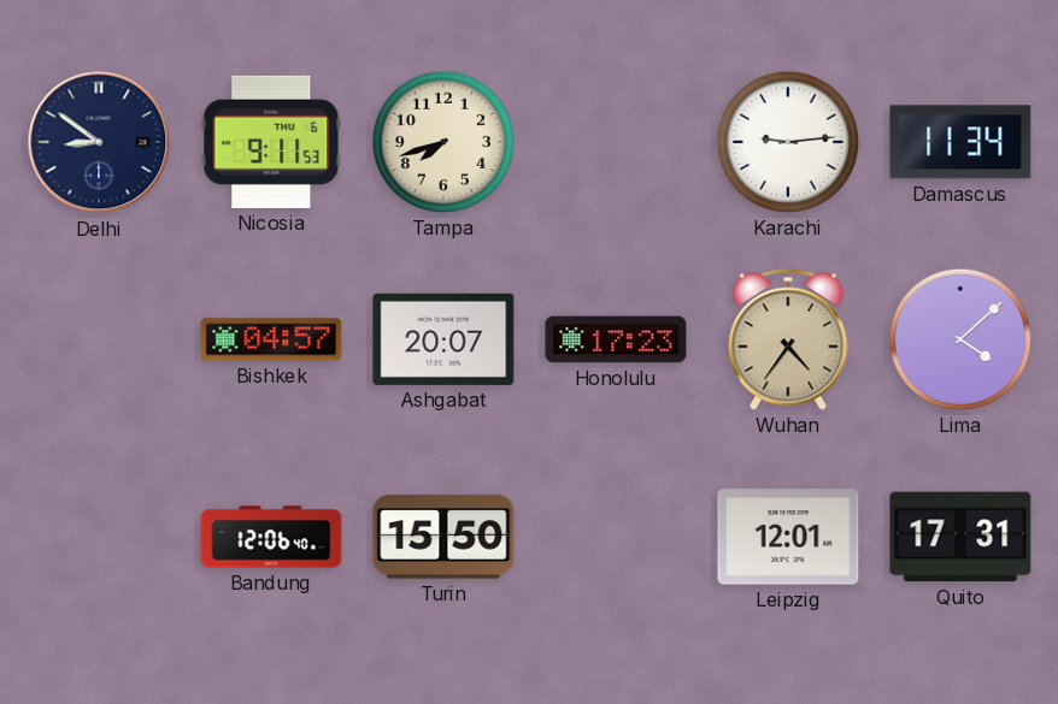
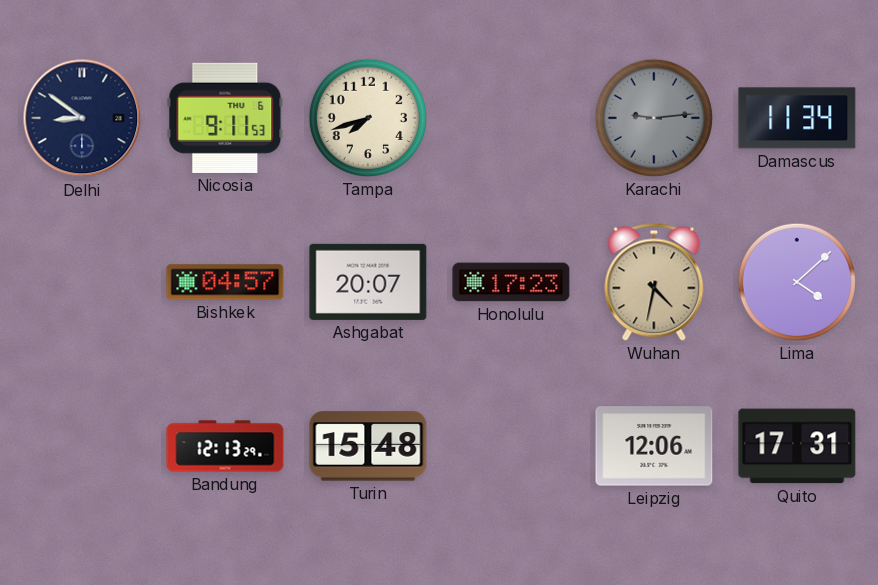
Karachi dial: white -> grey (654, 118)
Wuhan: 4:36 -> 4:32 (654, 282)
Bandung: 12:06 -> 12:13 (225, 446)
Turin: 15:50 -> 15:48 (368, 446)
Leipzig: 12:01 -> 12:06 (654, 446)
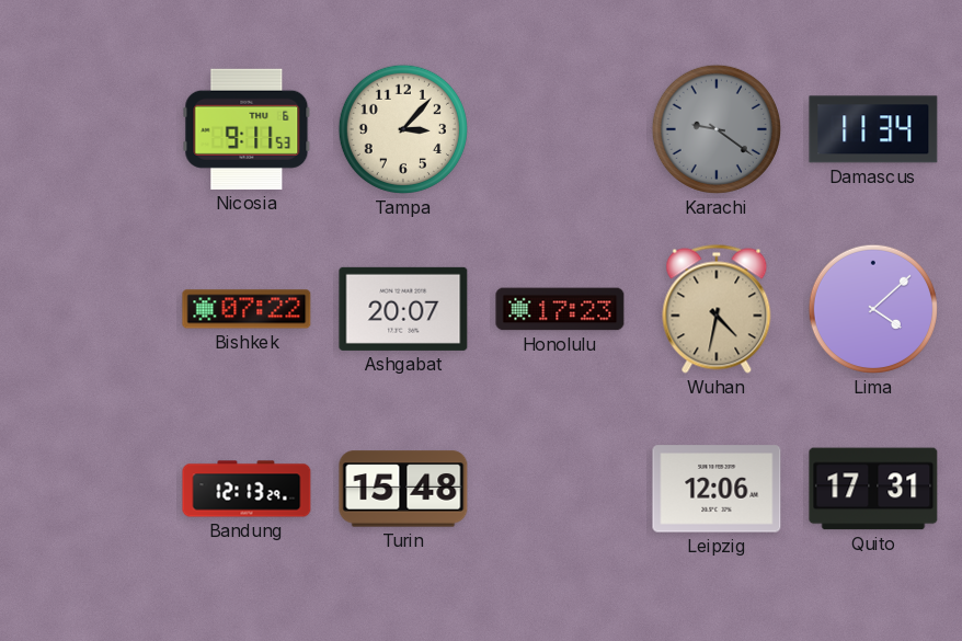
Delhi: 8:51 -> none (82, 118)
Tampa: 7:42 -> 3:07 (403, 129)
Karachi: 9:14 -> 9:21 (717, 129)
Bishkek: 04:57 -> 07:22 (247, 309)
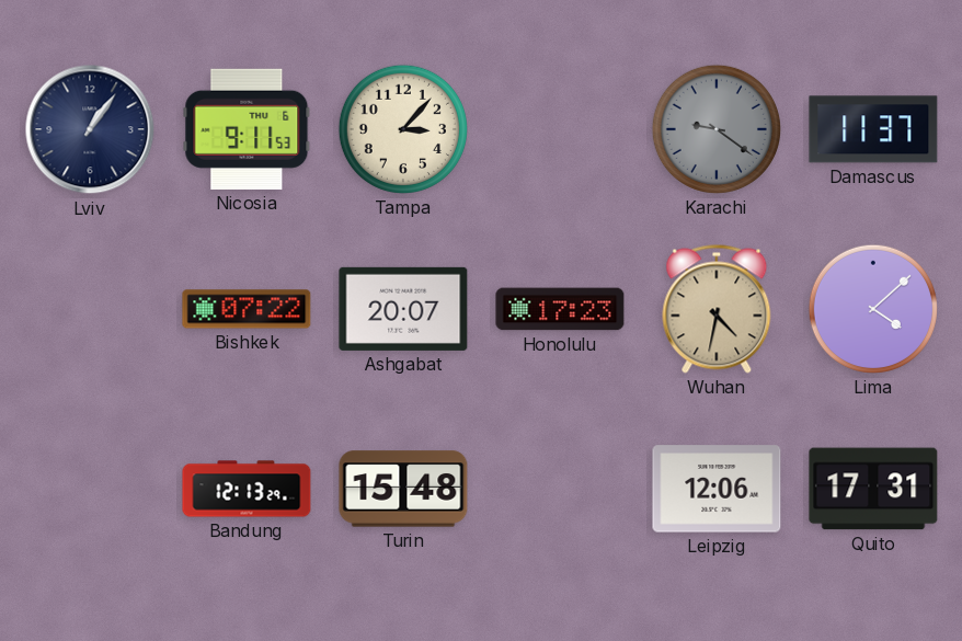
Lviv: none -> 1:06 (90, 129)
Damascus: 11:34 -> 11:37 (873, 129)
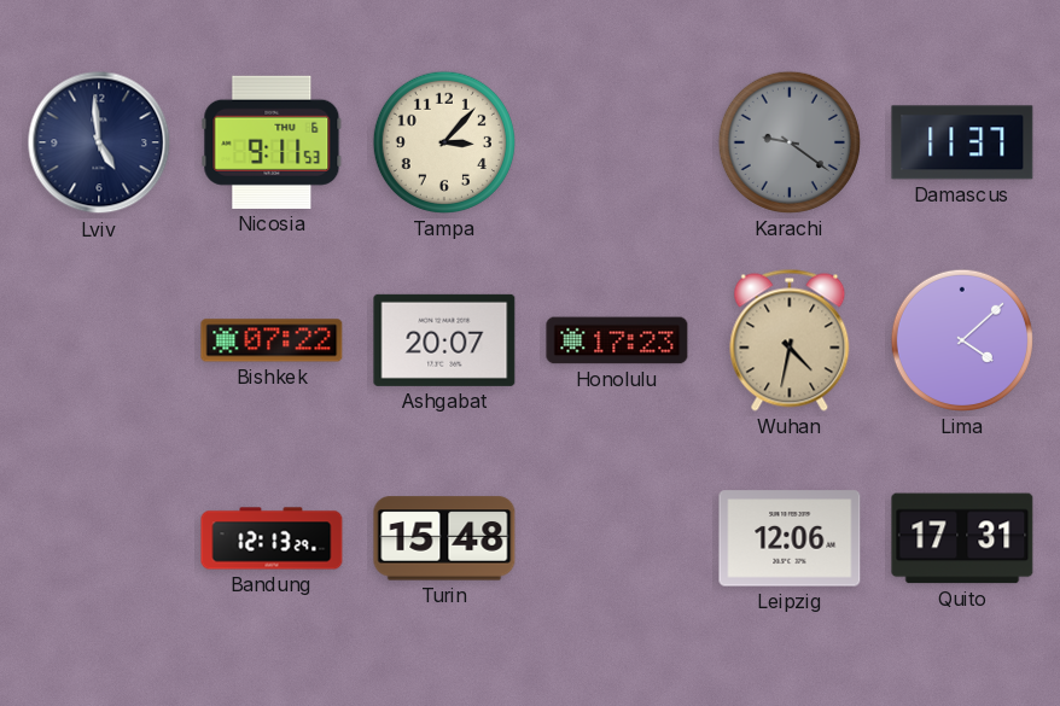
Lviv: 1:06 -> 4:59 (99, 142)
